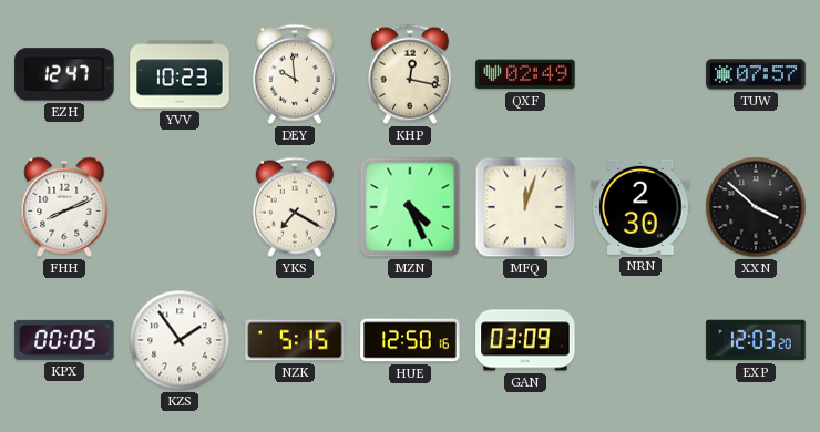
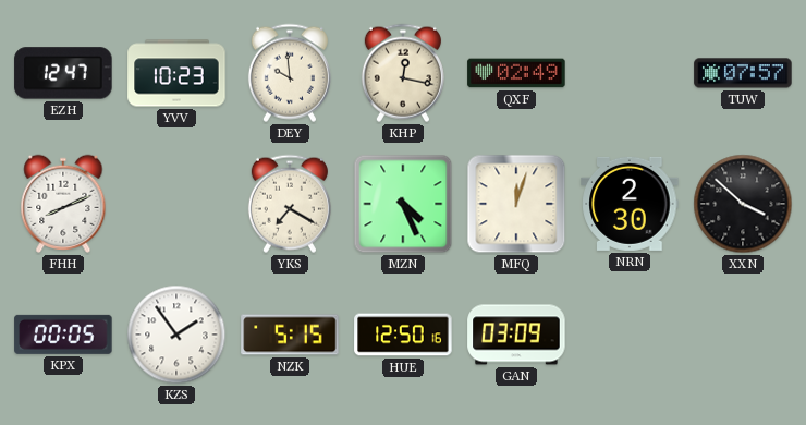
EXP: 12:03 -> none (756, 340)
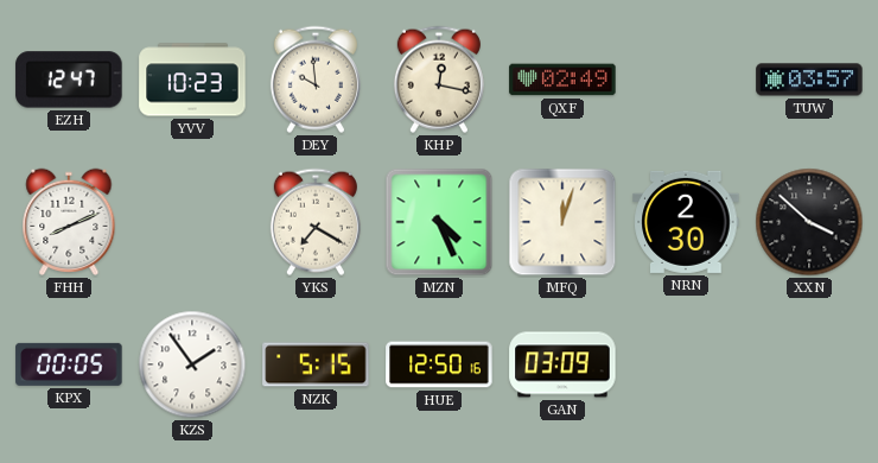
TUW: 07:57 -> 03:57 (809, 80)
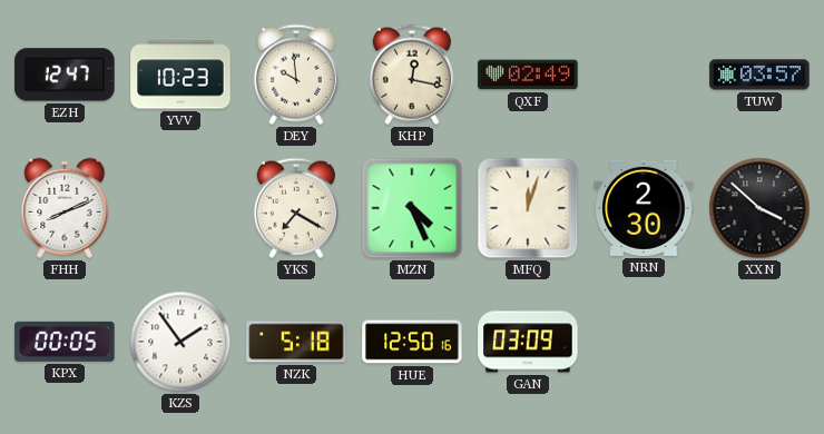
NZK: 5:15 -> 5:18 (296, 342)
